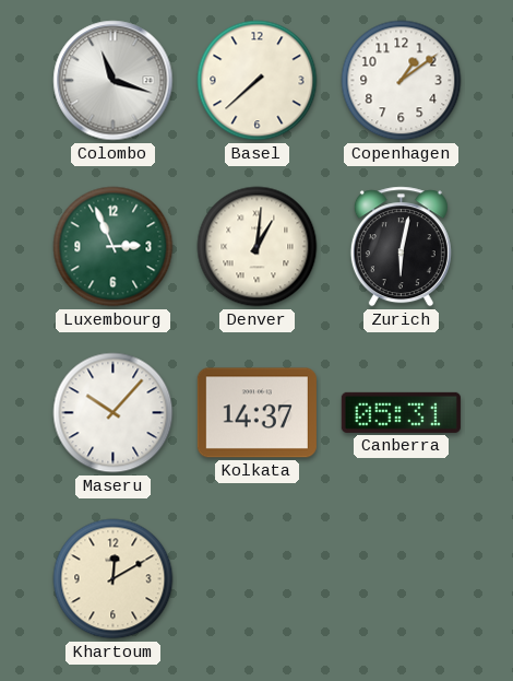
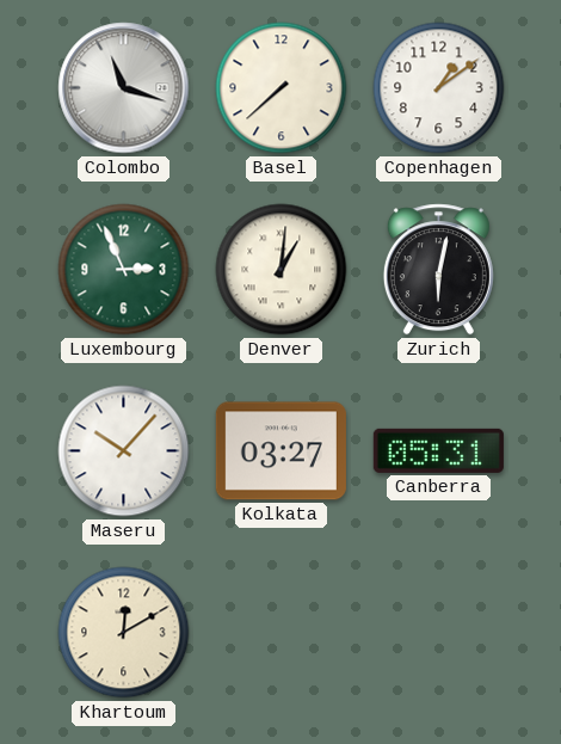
Kolkata: 14:37 -> 03:27 (280, 451)
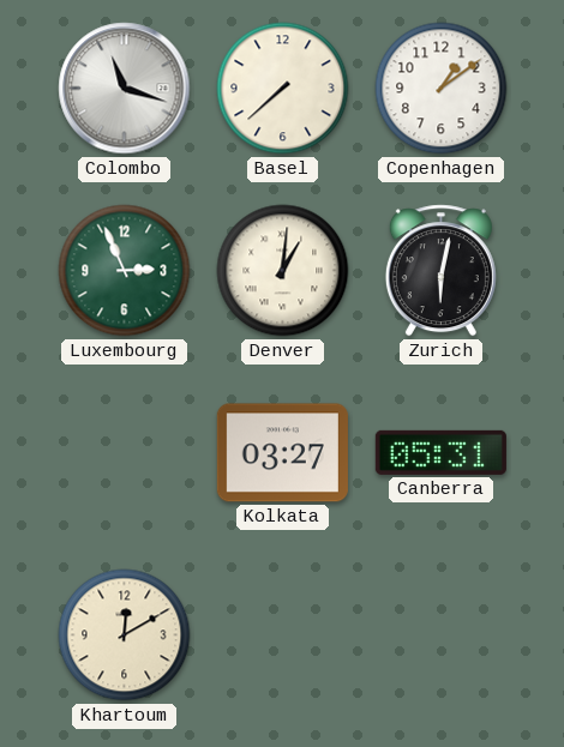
Maseru: 10:07 -> none (124, 451)
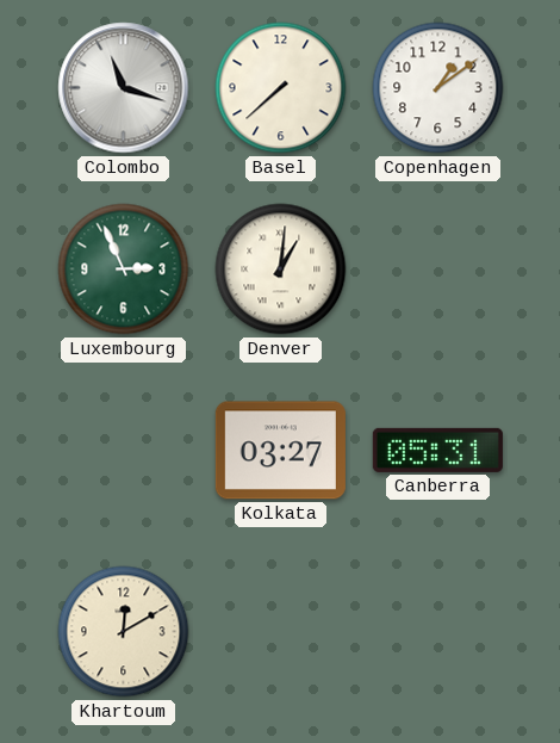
Zurich: 6:02 -> none (440, 271)
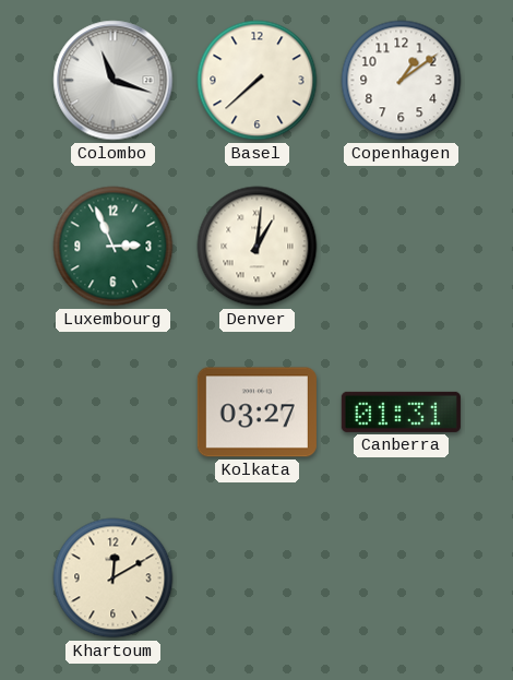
Canberra: 05:31 -> 01:31 (401, 411)
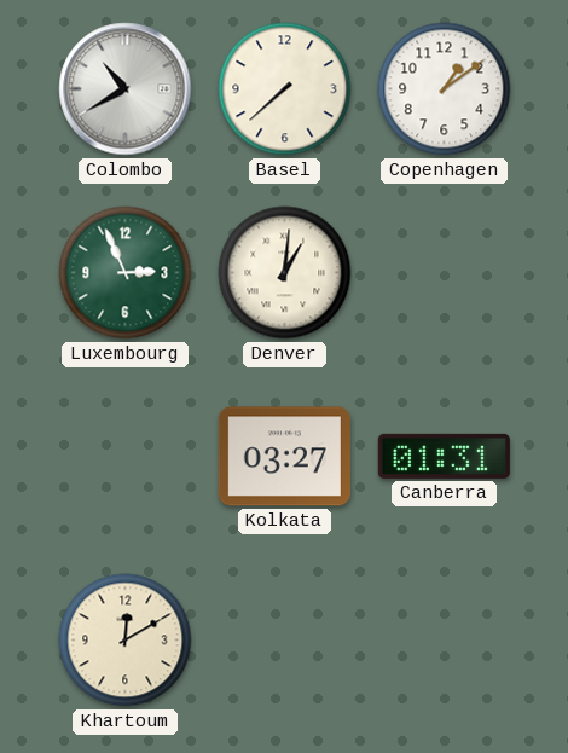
Colombo: 11:18 -> 10:40 (126, 89)
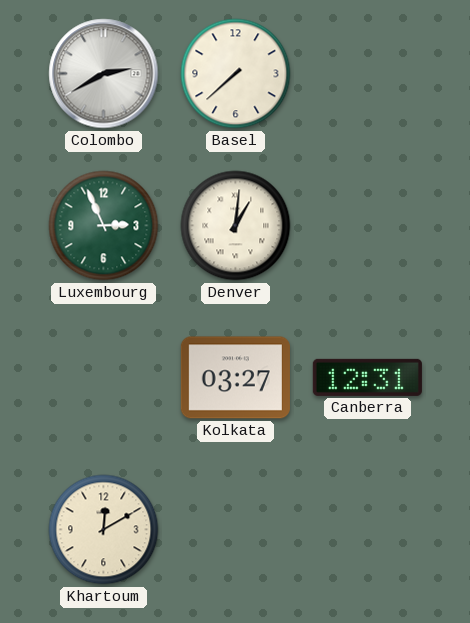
Colombo: 10:40 -> 2:40 (104, 74)
Copenhagen: 1:09 -> none (445, 89)
Canberra: 01:31 -> 12:31 (367, 377)
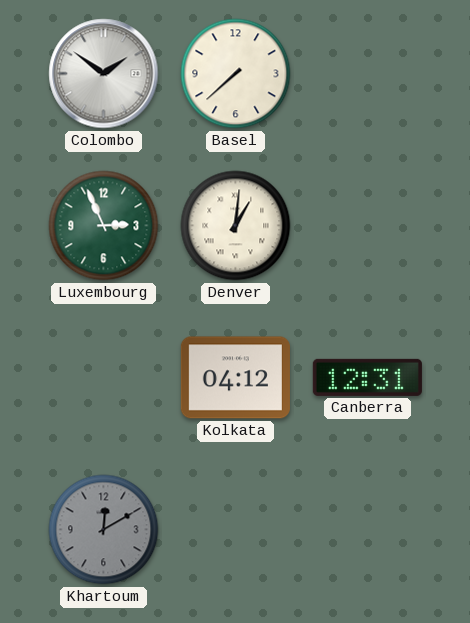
Colombo: 2:40 -> 1:51 (104, 74)
Kolkata: 03:27 -> 04:12 (235, 378)
Khartoum dial: cream -> grey (104, 530)
